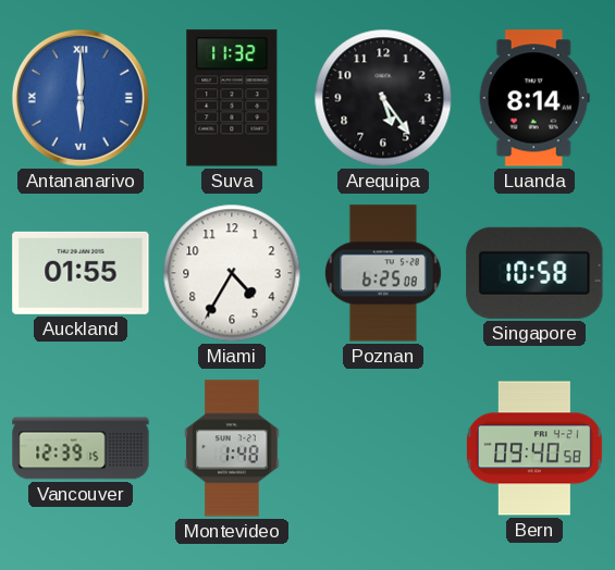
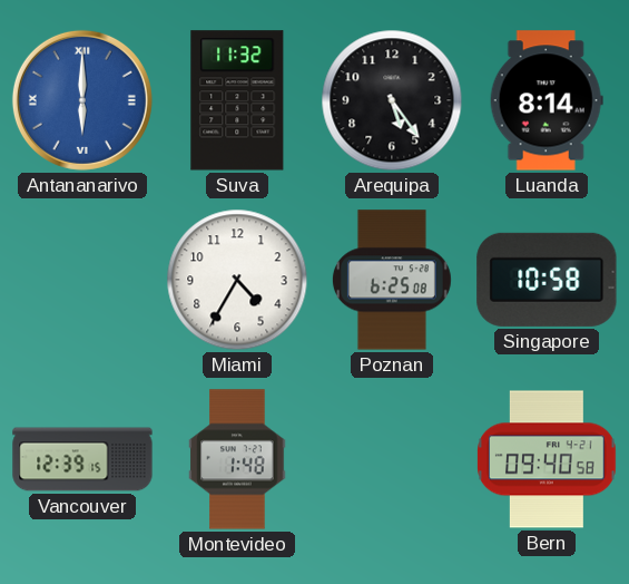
Auckland: 01:55 -> none (81, 273)
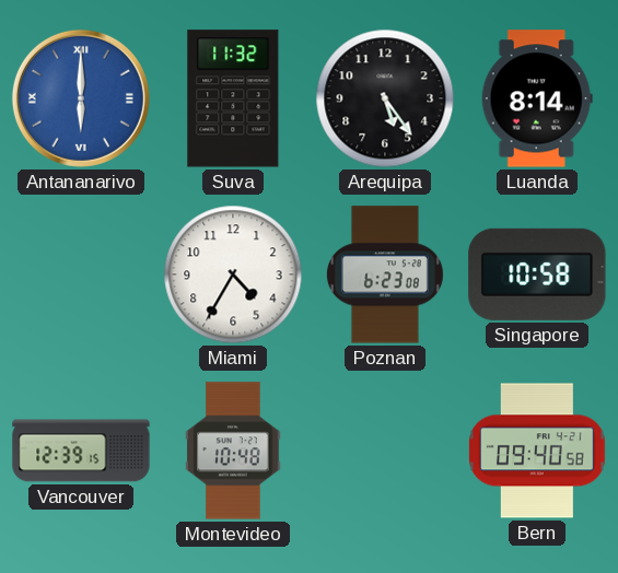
Poznan: 6:25 -> 6:23 (385, 274)
Montevideo: 1:48 -> 10:48 (233, 451)
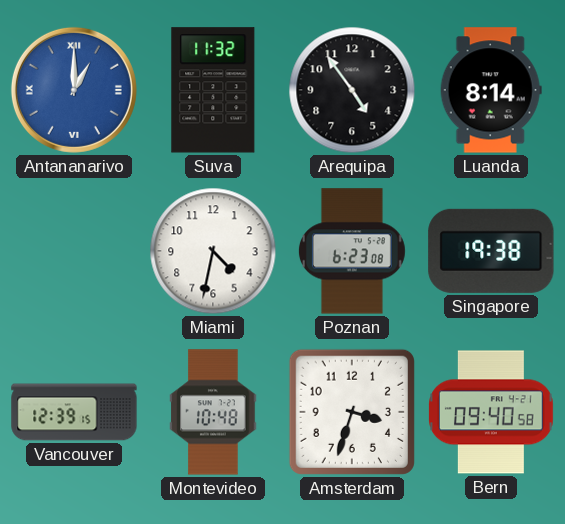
Antananarivo: 6:00 -> 1:00 (74, 90)
Arequipa: 5:24 -> 4:54 (352, 90)
Miami: 4:35 -> 4:32 (213, 251)
Singapore: 10:58 -> 19:38 (491, 251)
Amsterdam: none -> 3:33 (352, 412)
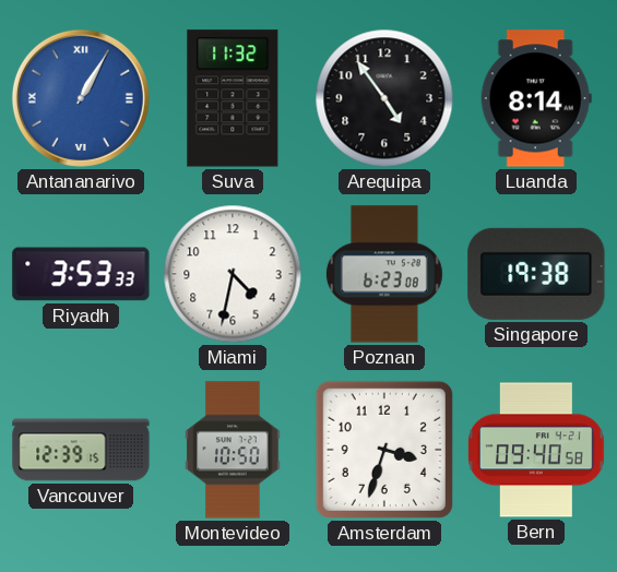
Antananarivo: 1:00 -> 1:05 (81, 98)
Riyadh: none -> 3:53 (81, 274)
Montevideo: 10:48 -> 10:50 (233, 450)
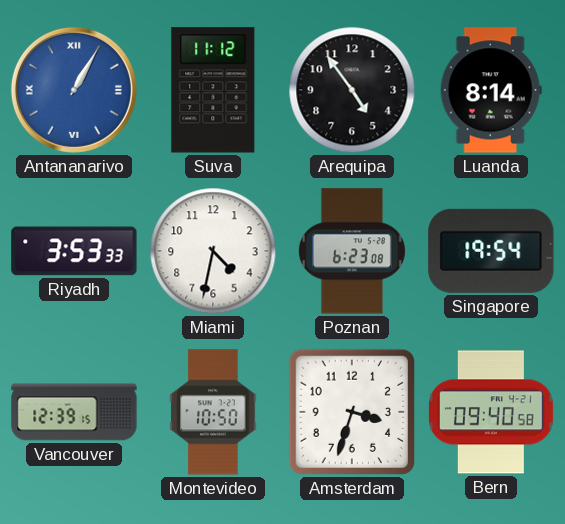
Suva: 11:32 -> 11:12 (213, 90)
Singapore: 19:38 -> 19:54 (491, 251)
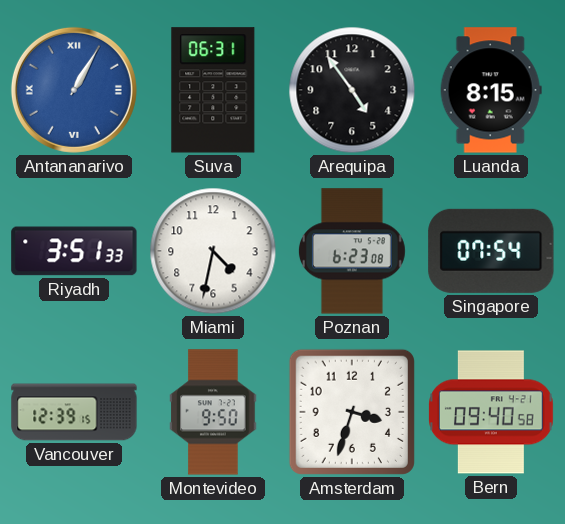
Suva: 11:12 -> 06:31 (213, 90)
Luanda: 8:14 -> 8:15 (491, 90)
Riyadh: 3:53 -> 3:51 (74, 251)
Singapore: 19:54 -> 07:54 (491, 251)
Montevideo: 10:50 -> 9:50 (213, 412)
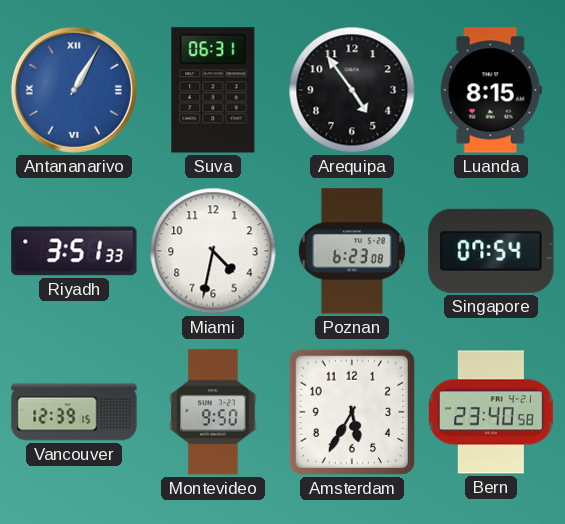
Amsterdam: 3:33 -> 5:35 (352, 412)
Bern: 09:40 -> 23:40 (492, 412)
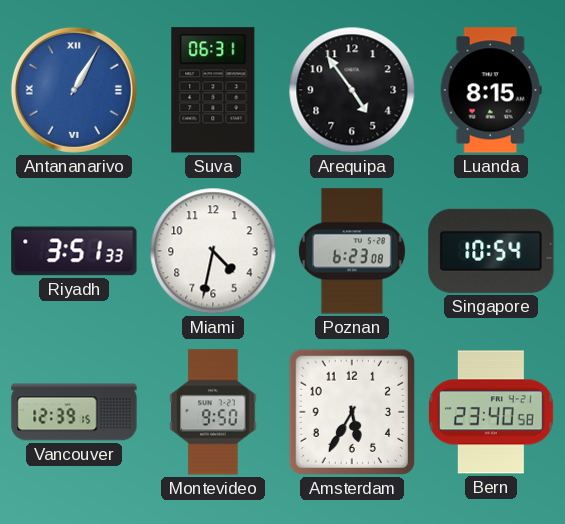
Singapore: 07:54 -> 10:54 (491, 251)
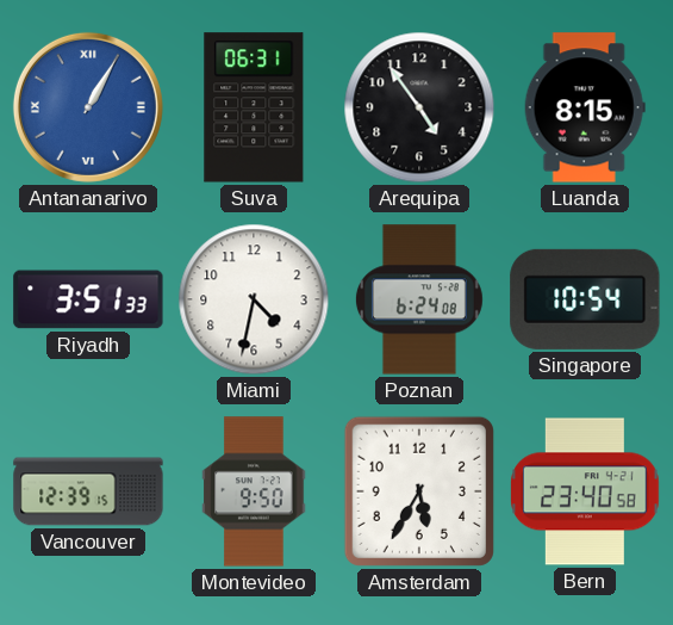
Poznan: 6:23 -> 6:24 (419, 299)
